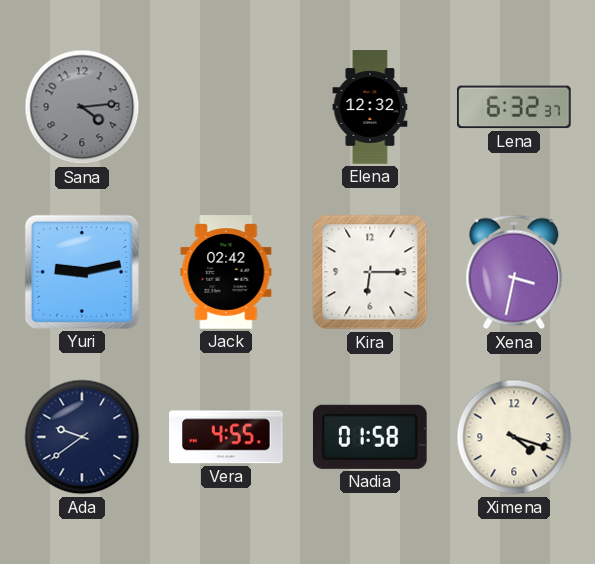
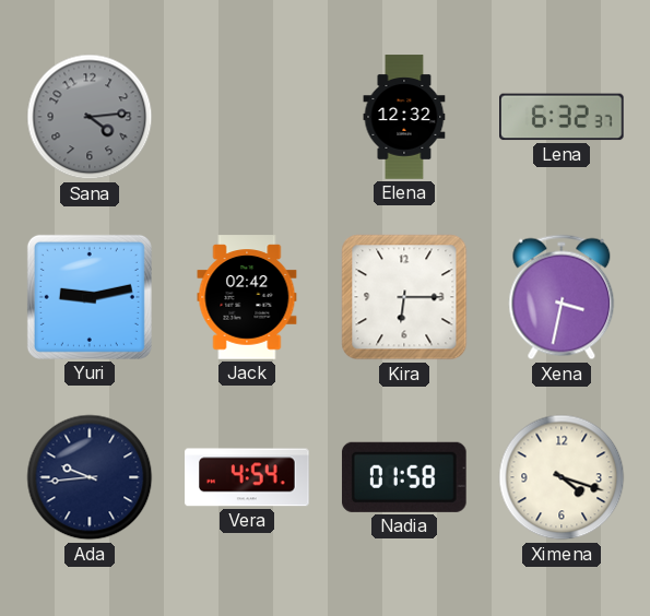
Ada: 9:39 -> 9:44 (90, 477)
Vera: 4:55 -> 4:54 (247, 477)
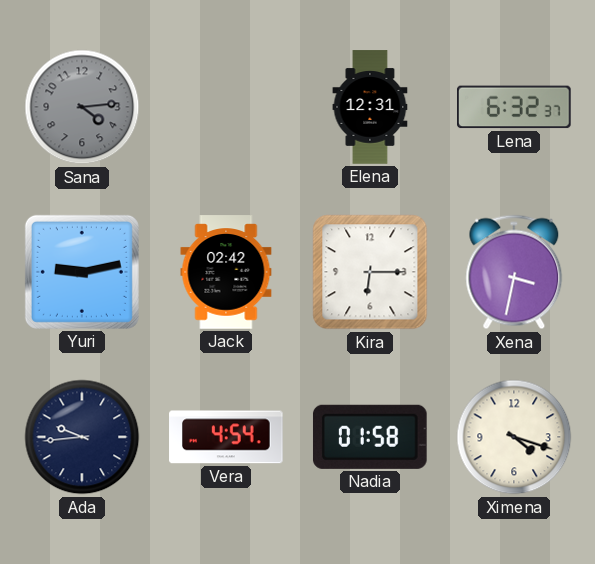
Elena: 12:32 -> 12:31 (370, 107)
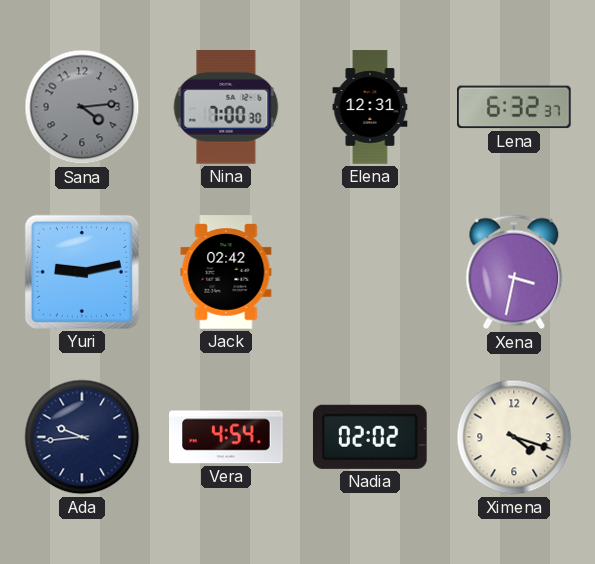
Nina: none -> 7:00 (226, 108)
Kira: 6:15 -> none (370, 272)
Nadia: 01:58 -> 02:02 (370, 437)
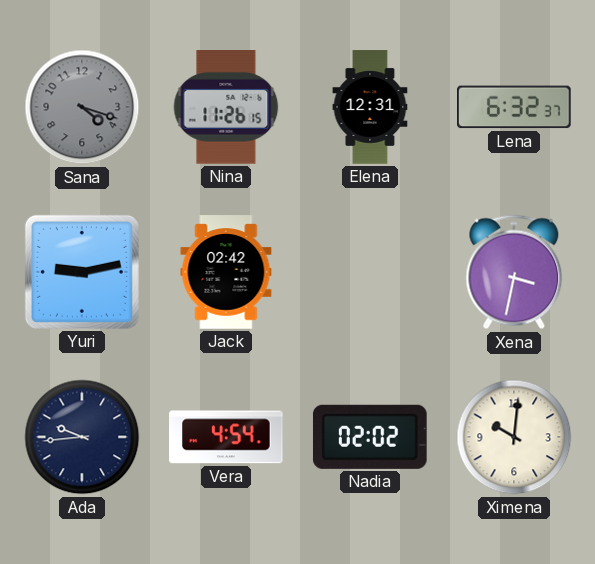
Sana: 4:14 -> 4:18 (82, 107)
Nina: 7:00 -> 11:26 (226, 108)
Ximena: 4:18 -> 10:01 (514, 437)
